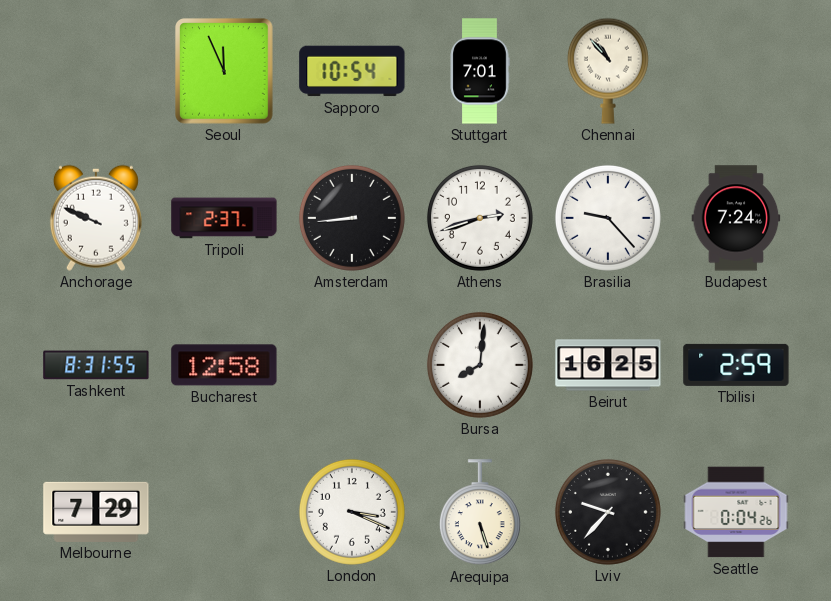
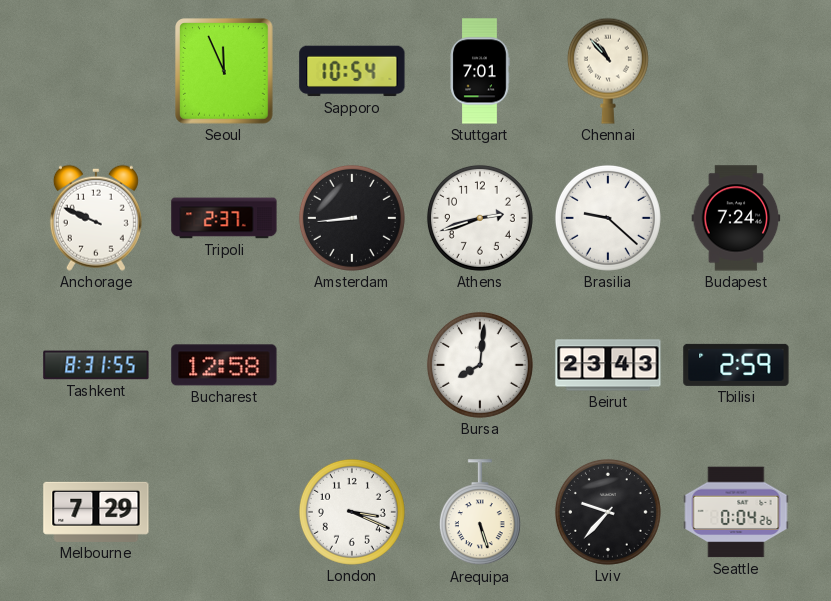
Brasilia: 9:23 -> 9:22 (608, 218)
Beirut: 16:25 -> 23:43 (608, 365)
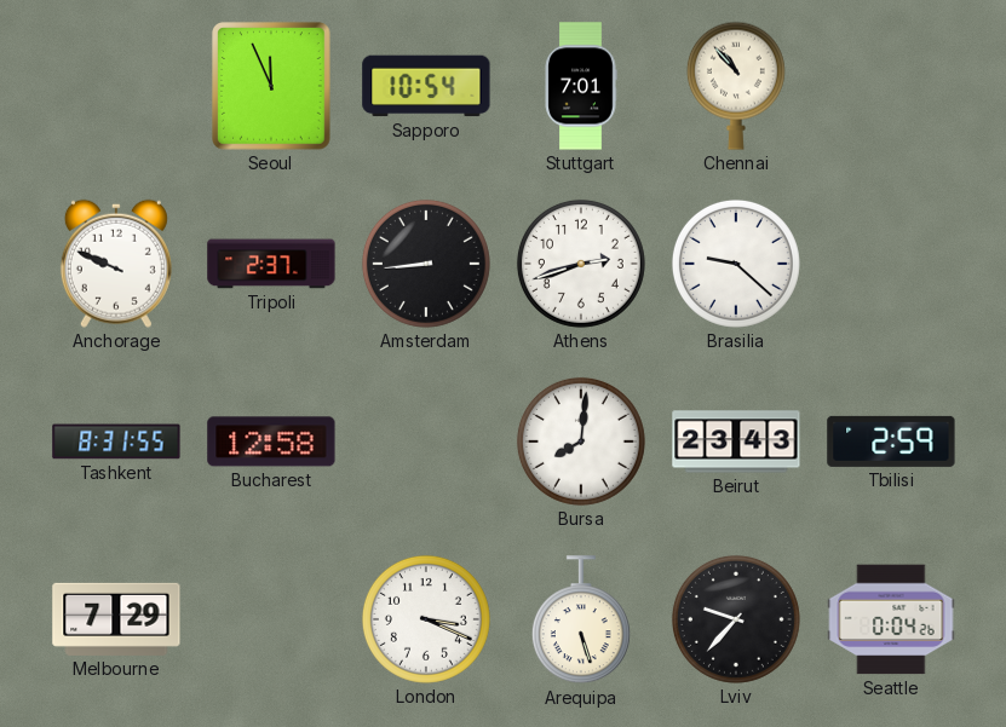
Budapest: 7:24 -> none (736, 218)
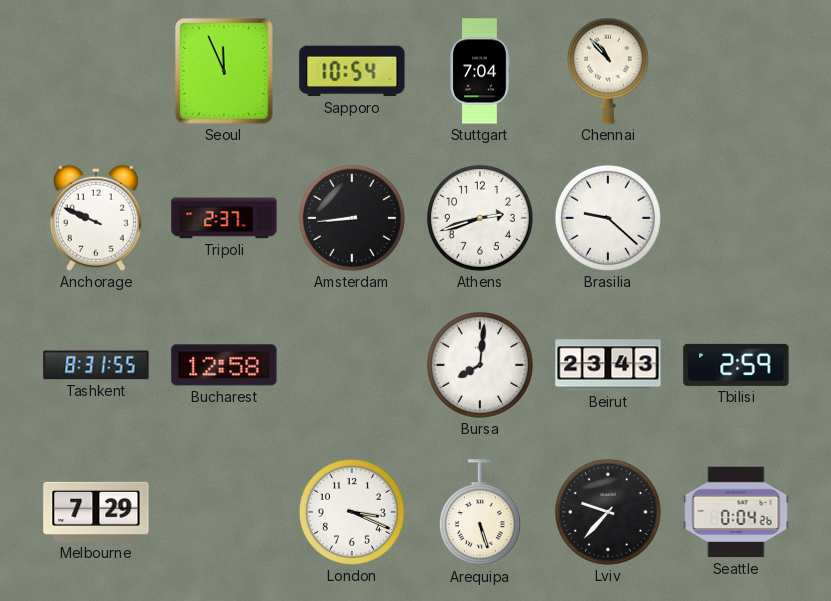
Stuttgart: 7:01 -> 7:04 (480, 71)
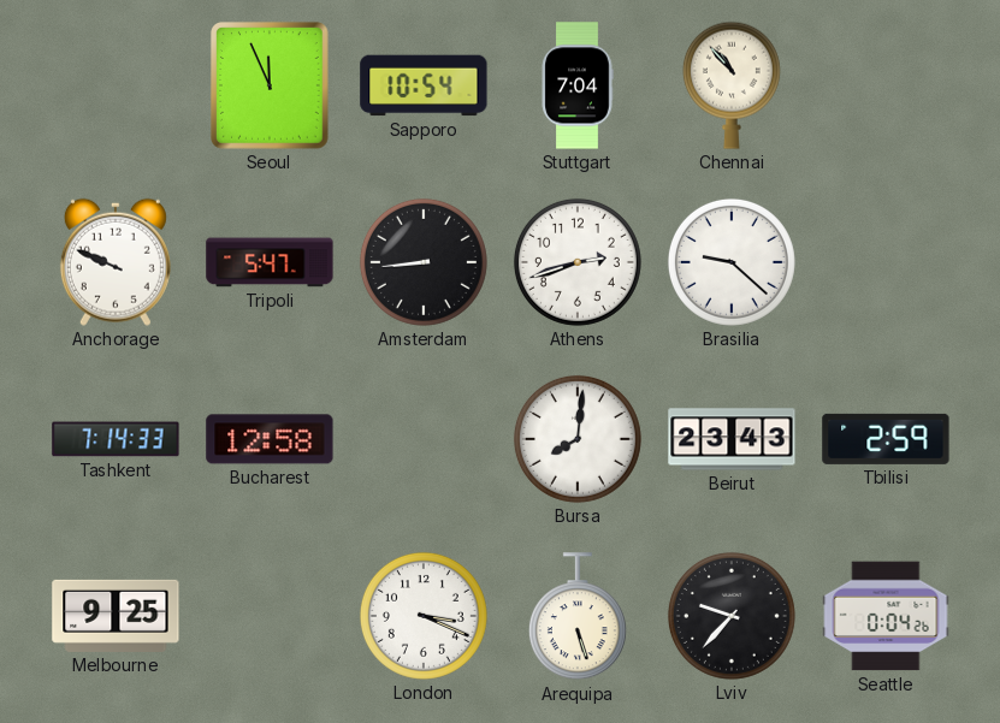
Tripoli: 2:37 -> 5:47 (270, 262)
Tashkent: 8:31 -> 7:14 (116, 439)
Melbourne: 7:29 -> 9:25 (116, 616)
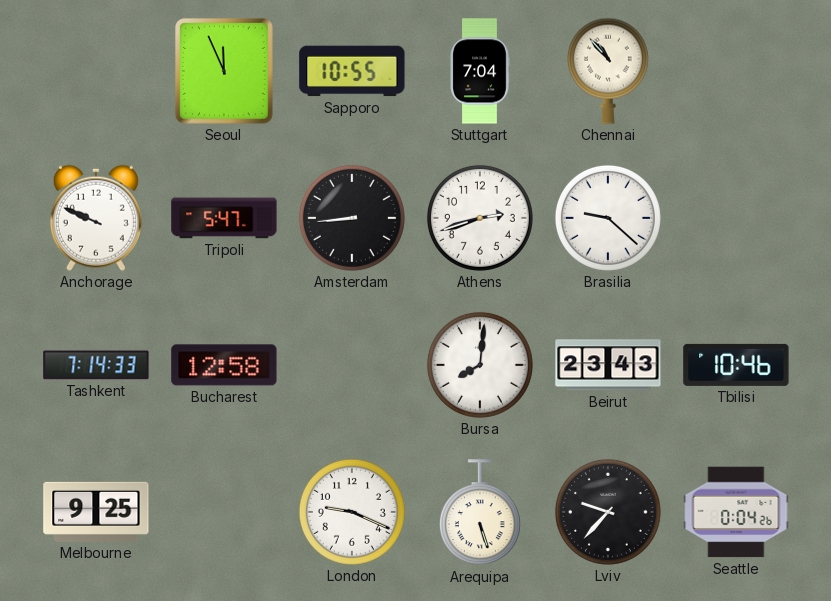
Sapporo: 10:54 -> 10:55 (352, 71)
Tbilisi: 2:59 -> 10:46 (736, 365)
London: 3:19 -> 9:19 (352, 512)
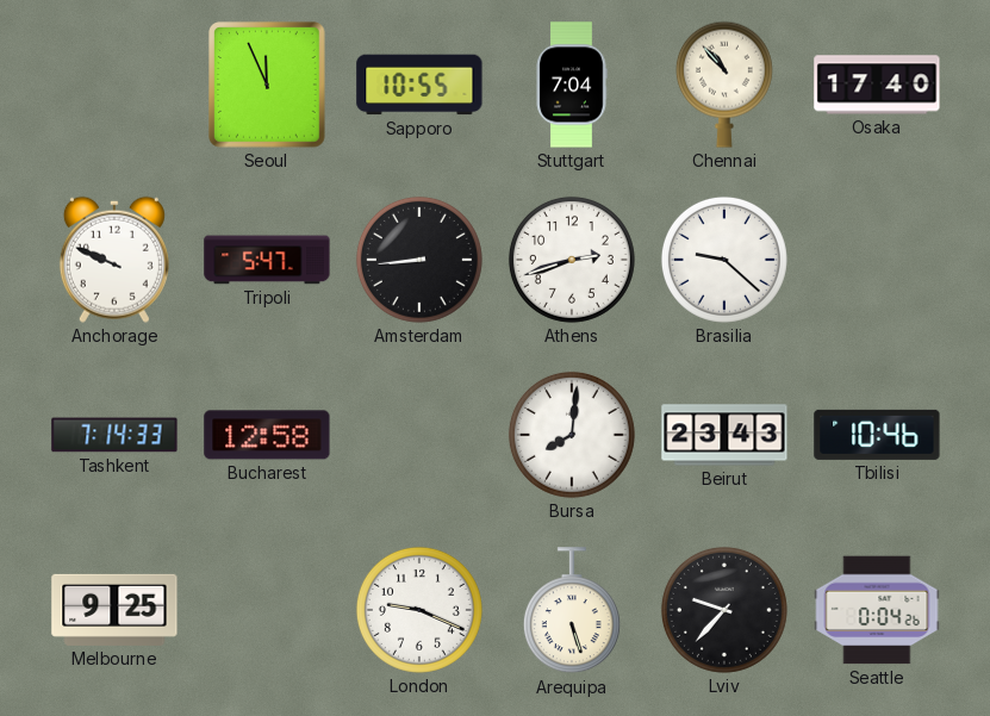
Osaka: none -> 17:40 (877, 85)
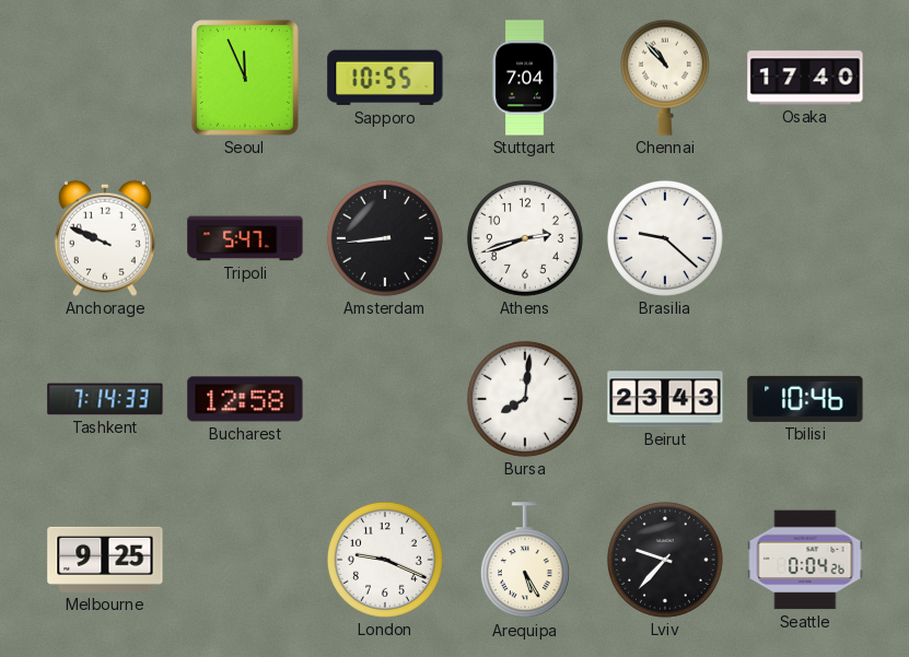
Arequipa: 5:27 -> 5:25 (525, 561)
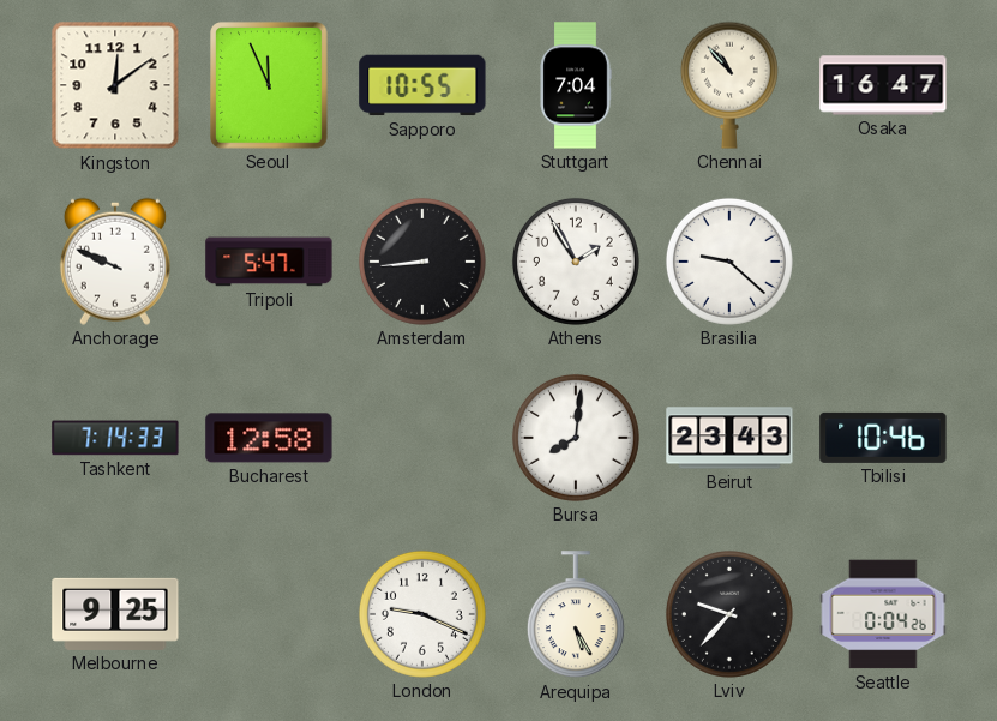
Kingston: none -> 12:09 (115, 85)
Osaka: 17:40 -> 16:47 (883, 85)
Athens: 2:42 -> 1:55 (576, 262)
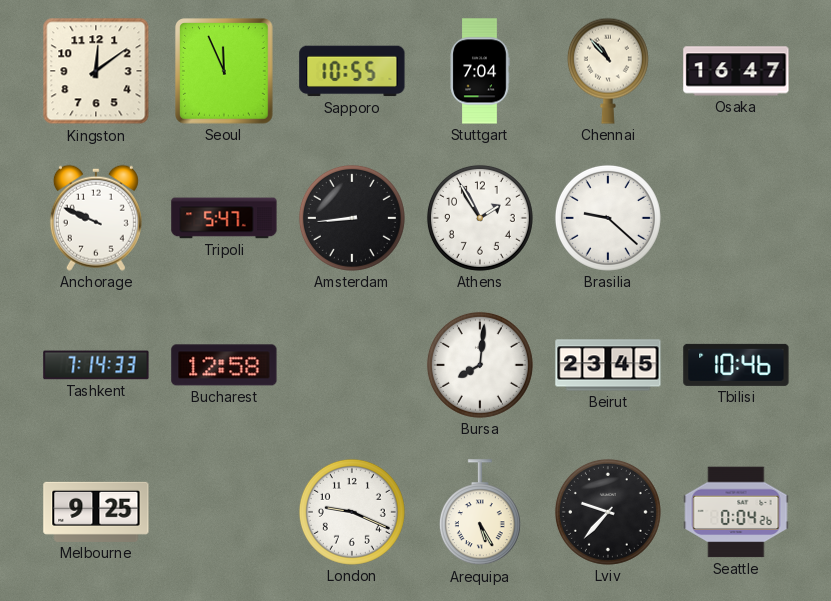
Beirut: 23:43 -> 23:45 (608, 365)
